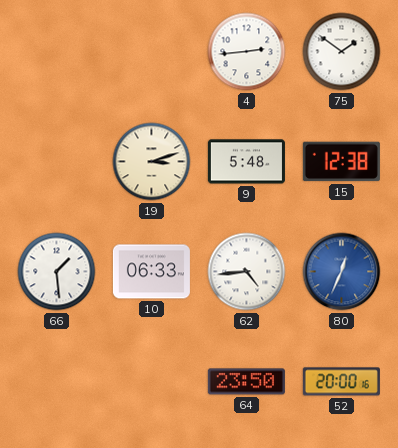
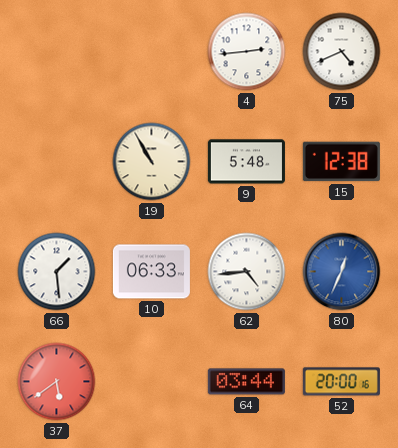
75: 1:51 -> 4:41 (342, 52)
19: 3:12 -> 10:55 (152, 162)
37: none -> 5:39 (57, 382)
64: 23:50 -> 03:44 (246, 382)
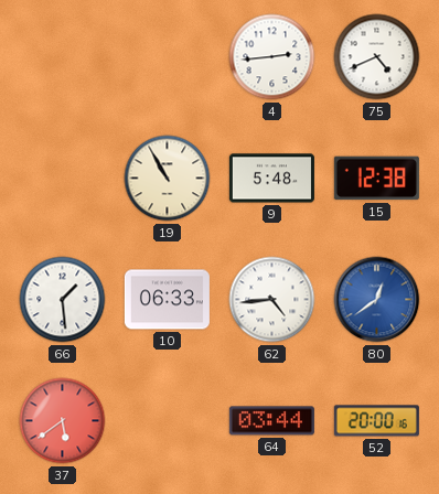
80: 12:34 -> 12:39 (377, 300)
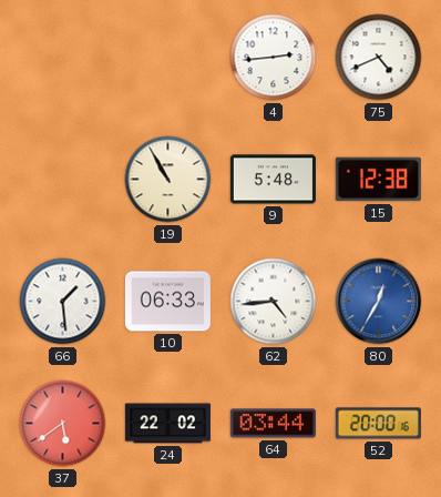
80: 12:39 -> 12:35 (379, 302)
24: none -> 22:02 (167, 424)
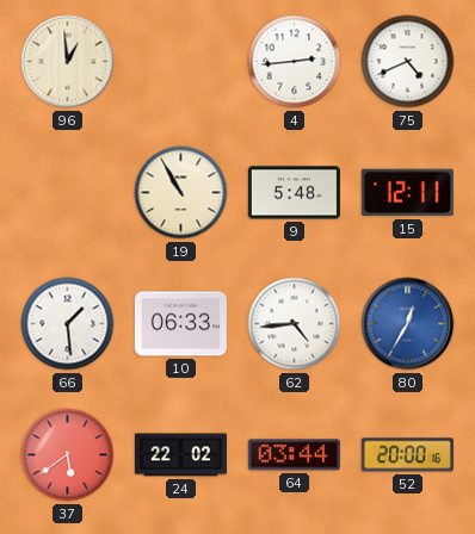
96: none -> 12:59 (68, 62)
15: 12:38 -> 12:11 (407, 193)
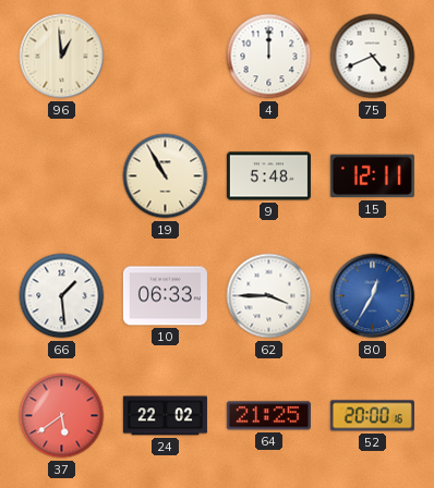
4: 2:44 -> 12:00 (269, 57)
62: 4:44 -> 3:45 (269, 296)
64: 03:44 -> 21:25 (268, 416)
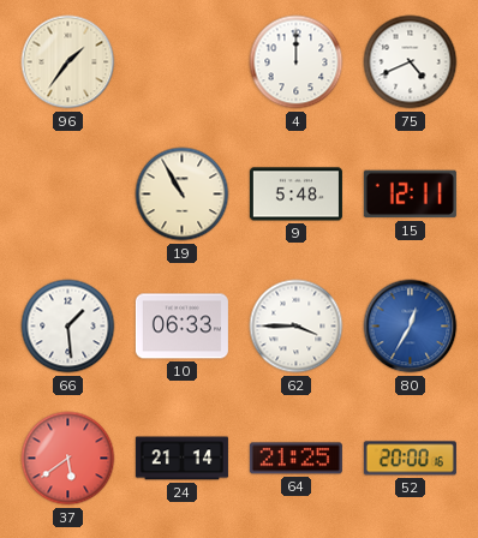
96: 12:59 -> 1:36 (68, 62)
24: 22:02 -> 21:14 (181, 459)
